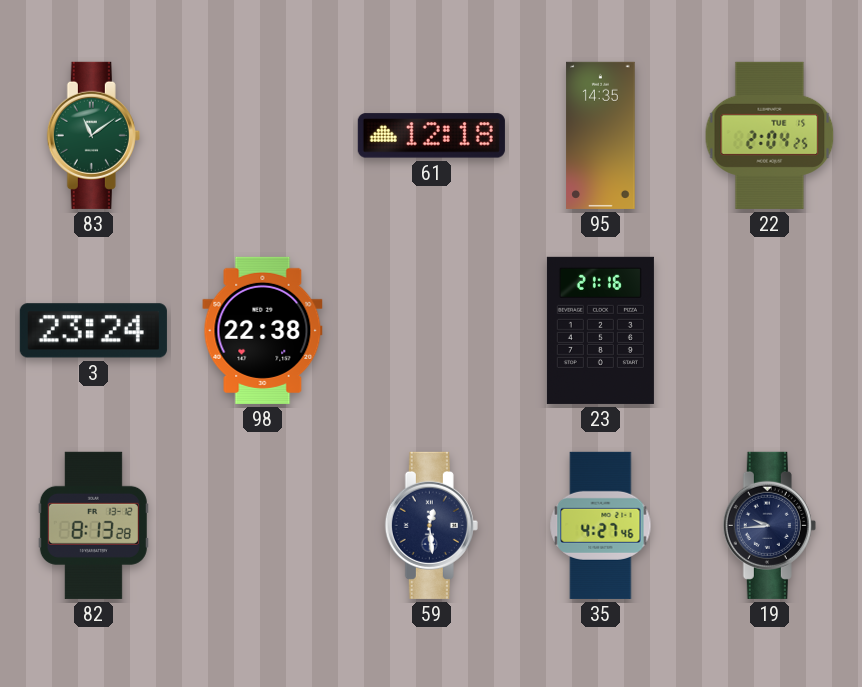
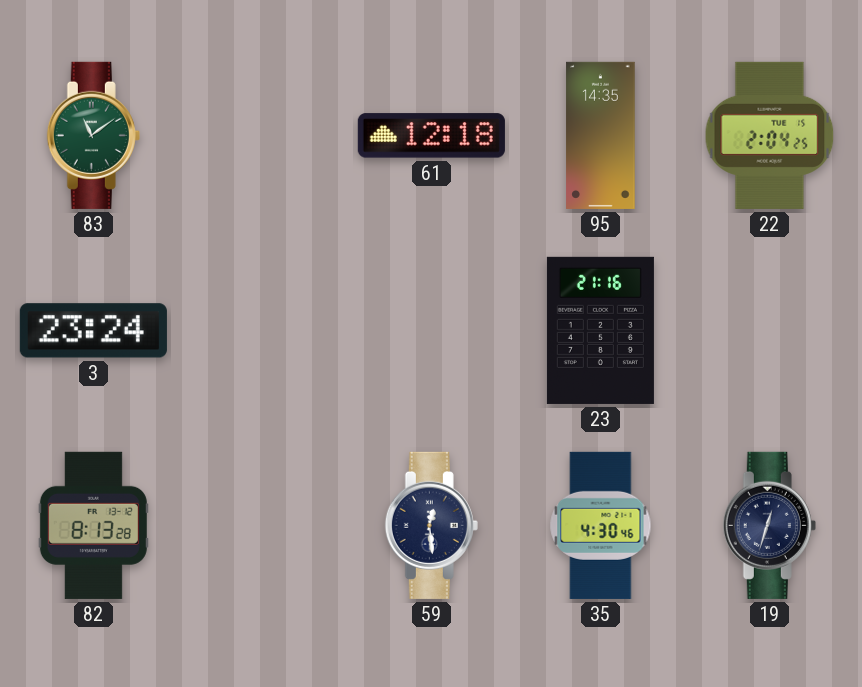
98: 22:38 -> none (263, 330)
35: 4:27 -> 4:30 (601, 525)
19: 9:44 -> 12:33 (769, 525)
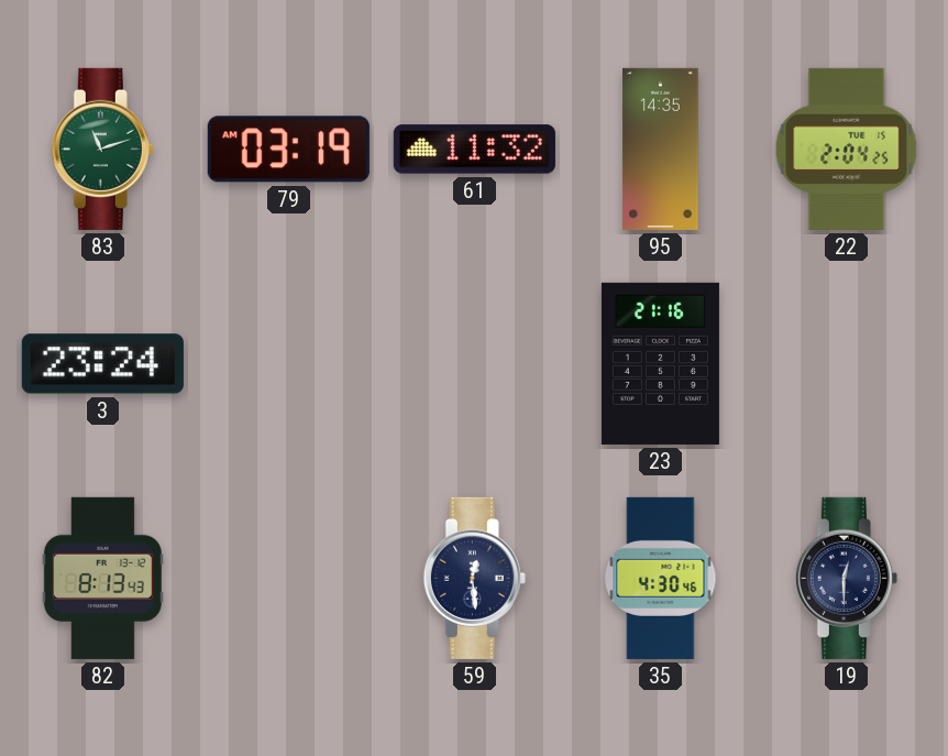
83: 11:09 -> 11:12 (102, 149)
79: none -> 03:19 (288, 150)
61: 12:18 -> 11:32 (474, 150)
82: 8:13:28 -> 8:13:43 (102, 578)
19: 12:33 -> 12:30 (846, 578)
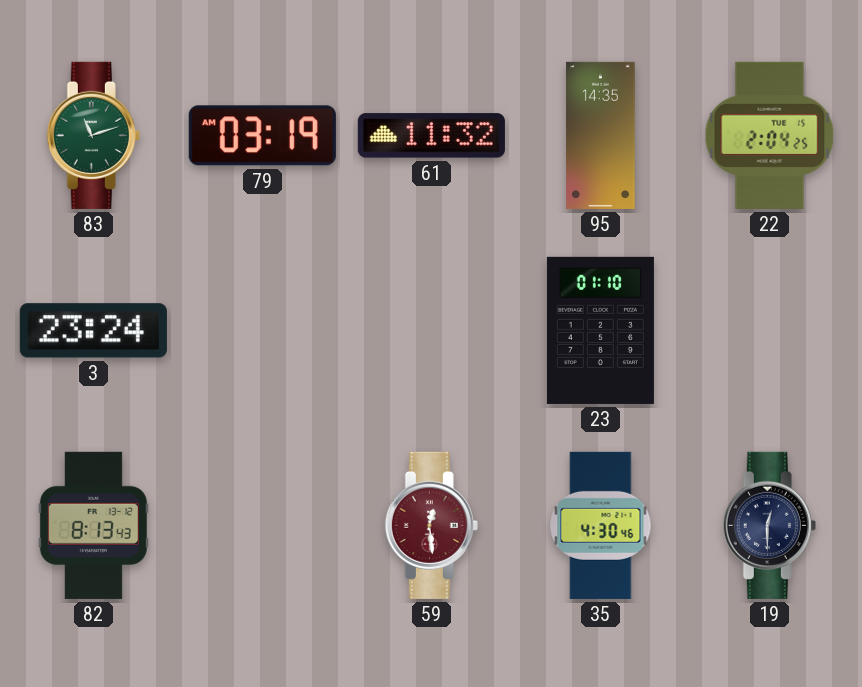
23: 21:16 -> 01:10 (600, 330)
59 dial: navy -> burgundy (431, 525)
